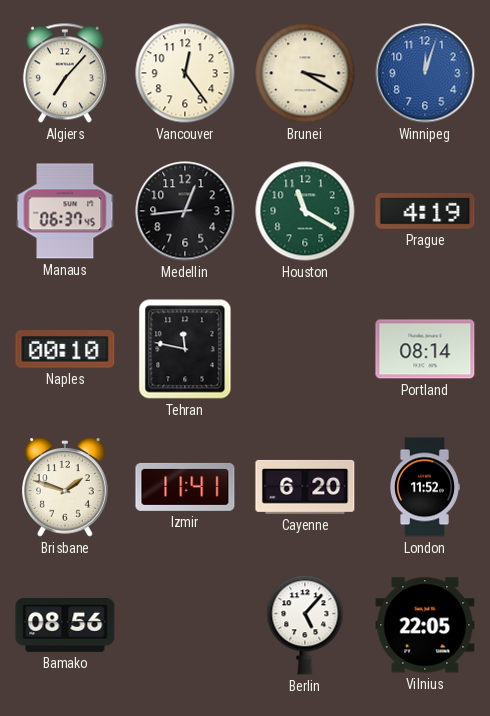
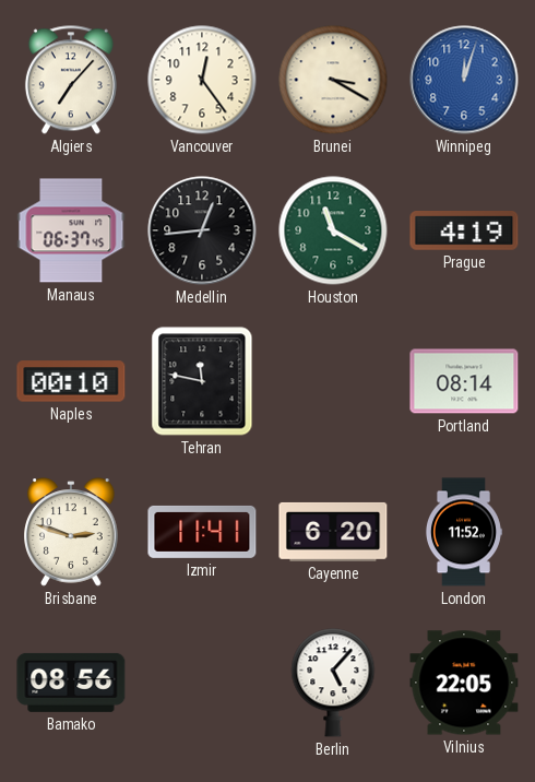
Brisbane: 1:48 -> 2:48 (71, 532)
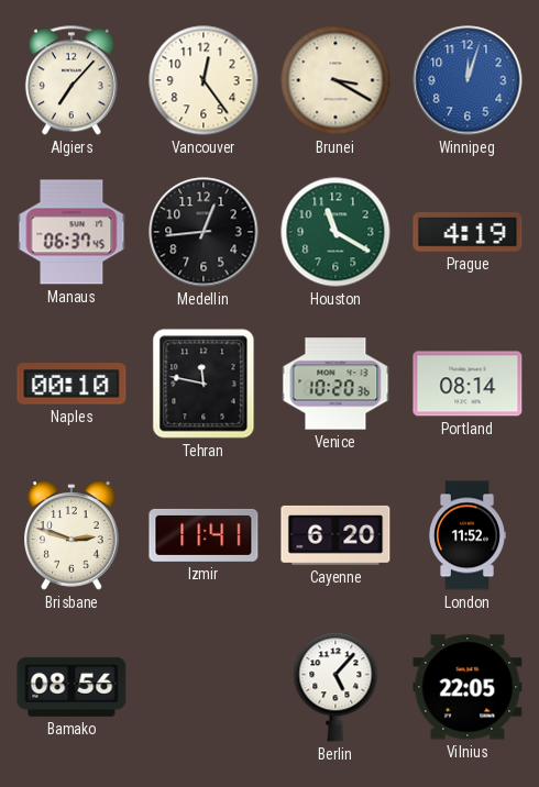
Venice: none -> 10:20 (335, 384)
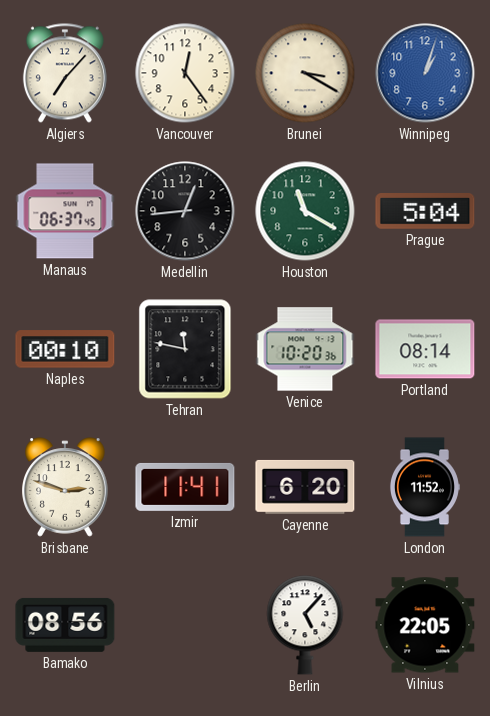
Winnipeg: 12:03 -> 1:03 (425, 73)
Prague: 4:19 -> 5:04 (425, 212)
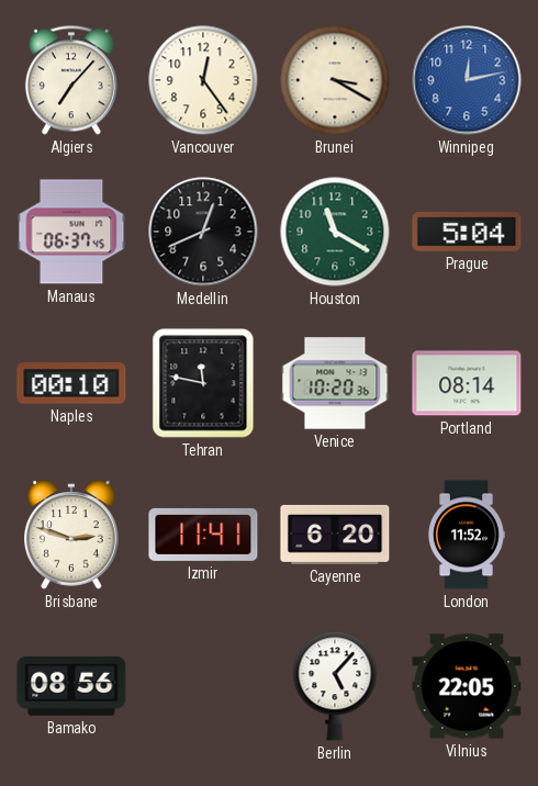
Winnipeg: 1:03 -> 12:13 (467, 80)
Medellin: 12:44 -> 12:41 (203, 232)
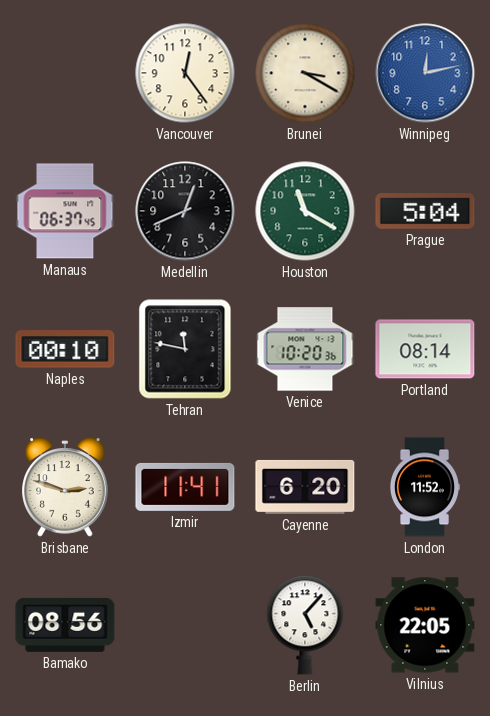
Algiers: 7:07 -> none (71, 80)
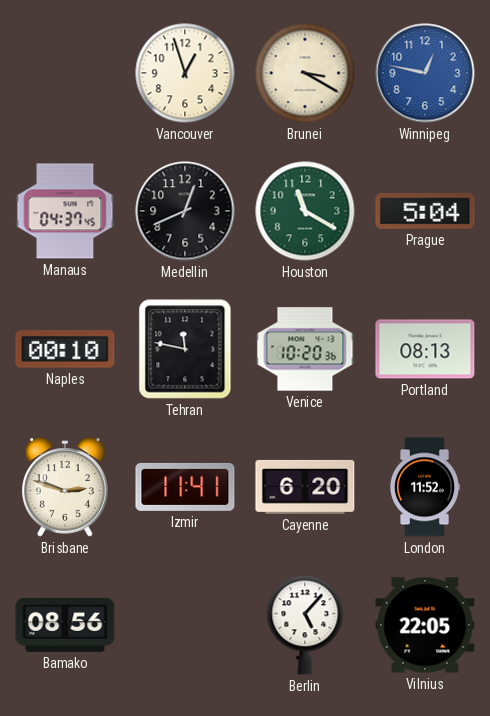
Vancouver: 12:24 -> 12:57 (185, 73)
Winnipeg: 12:13 -> 12:47 (425, 73)
Manaus: 06:37 -> 04:37 (65, 211)
Portland: 08:14 -> 08:13 (425, 349)
